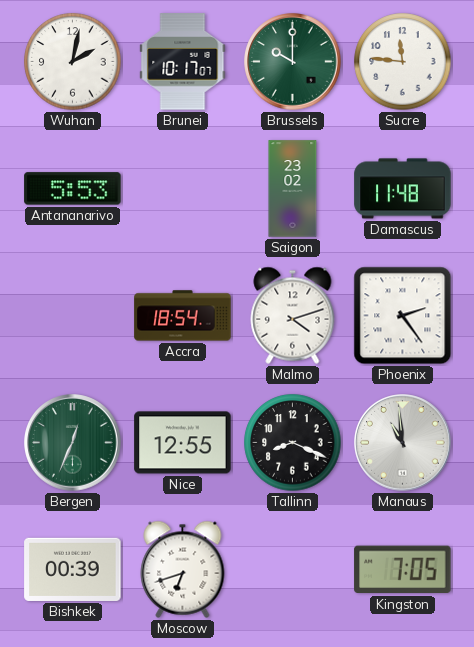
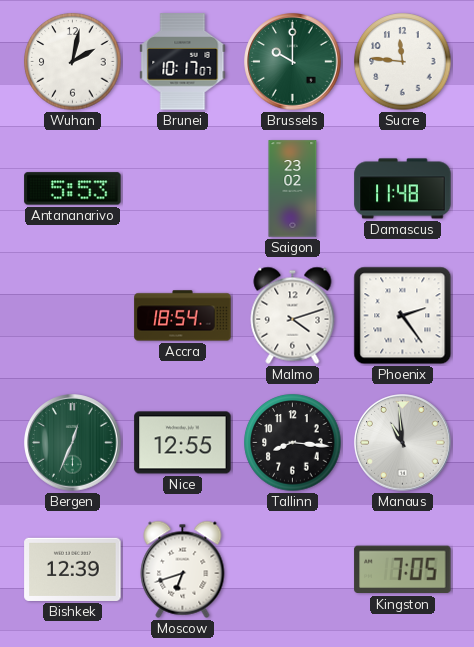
Tallinn: 8:19 -> 8:16 (293, 443)
Bishkek: 00:39 -> 12:39 (73, 569)
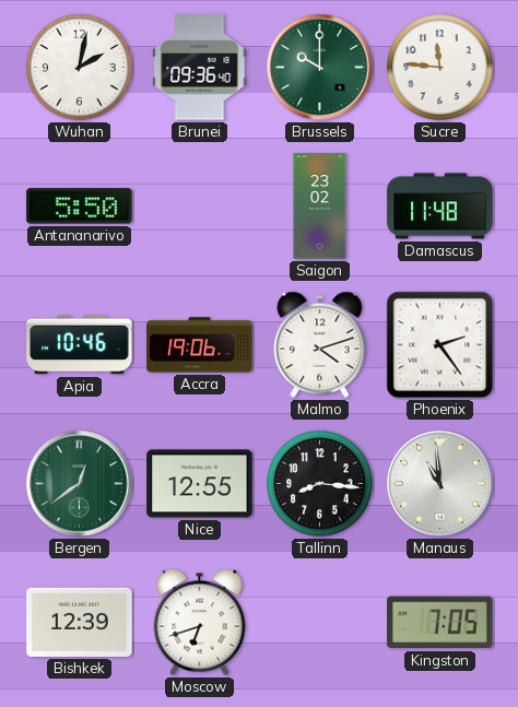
Brunei: 10:17 -> 09:36 (200, 68)
Antananarivo: 5:53 -> 5:50 (80, 207)
Apia: none -> 10:46 (80, 345)
Accra: 18:54 -> 19:06 (200, 345)
Bergen: 12:34 -> 12:39 (80, 484)
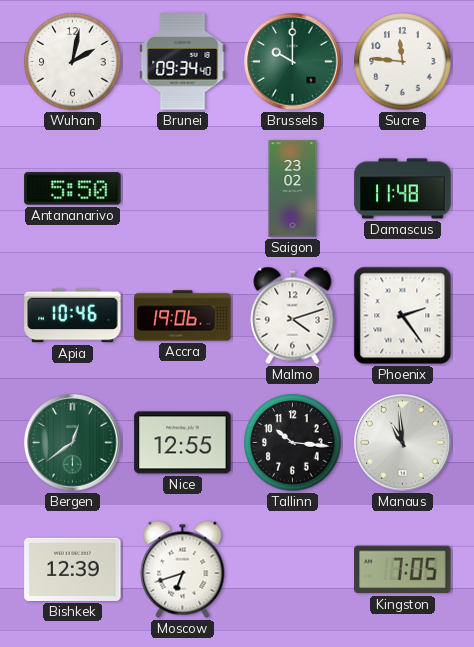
Brunei: 09:36 -> 09:34 (183, 62)
Tallinn: 8:16 -> 10:16 (293, 443)
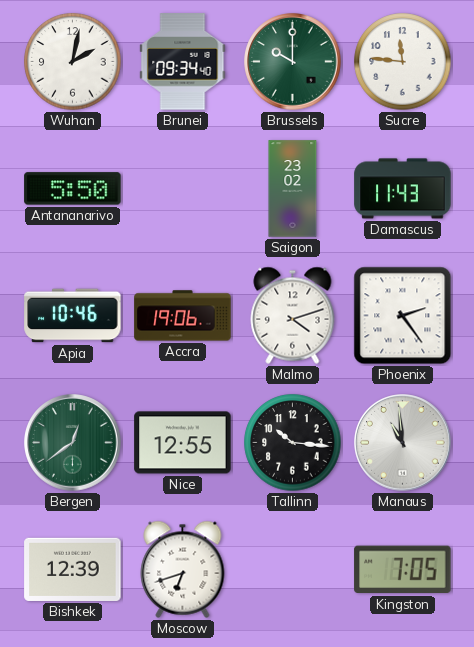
Damascus: 11:48 -> 11:43 (403, 189)
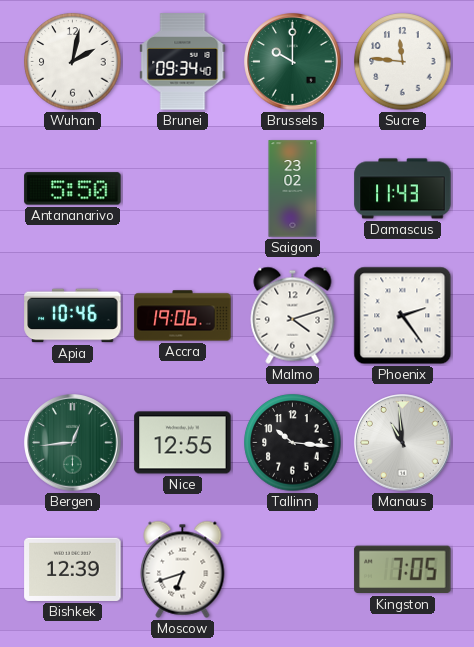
Bergen: 12:39 -> 12:44 (73, 443)
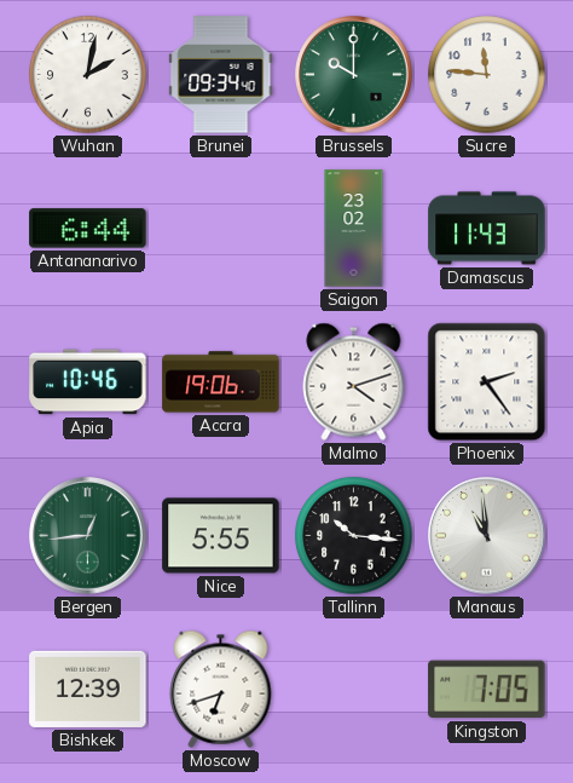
Antananarivo: 5:50 -> 6:44 (88, 229)
Nice: 12:55 -> 5:55 (221, 536)
